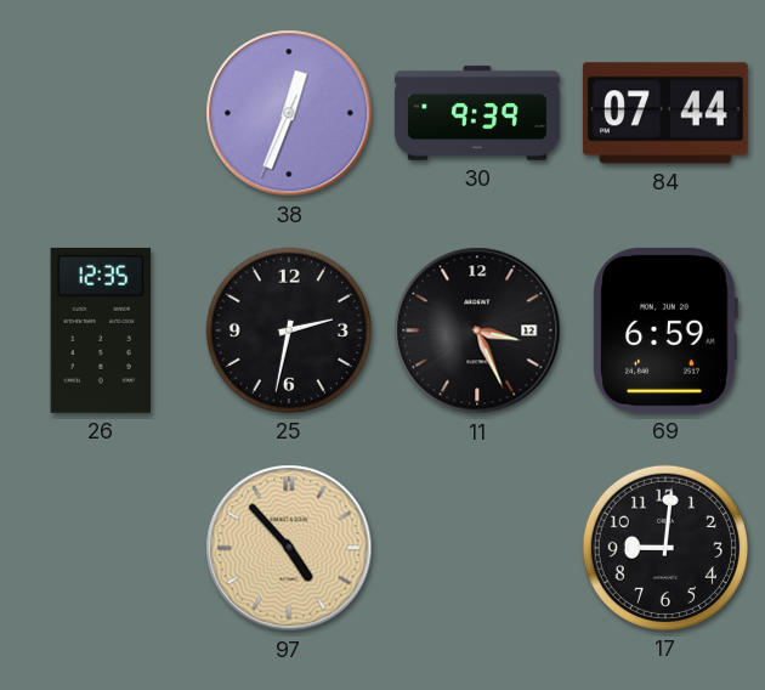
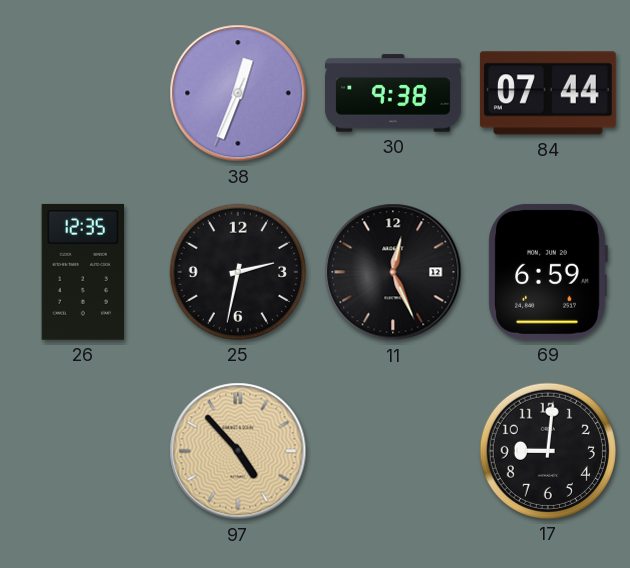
30: 9:39 -> 9:38 (394, 93)
11: 3:26 -> 12:26 (393, 272)
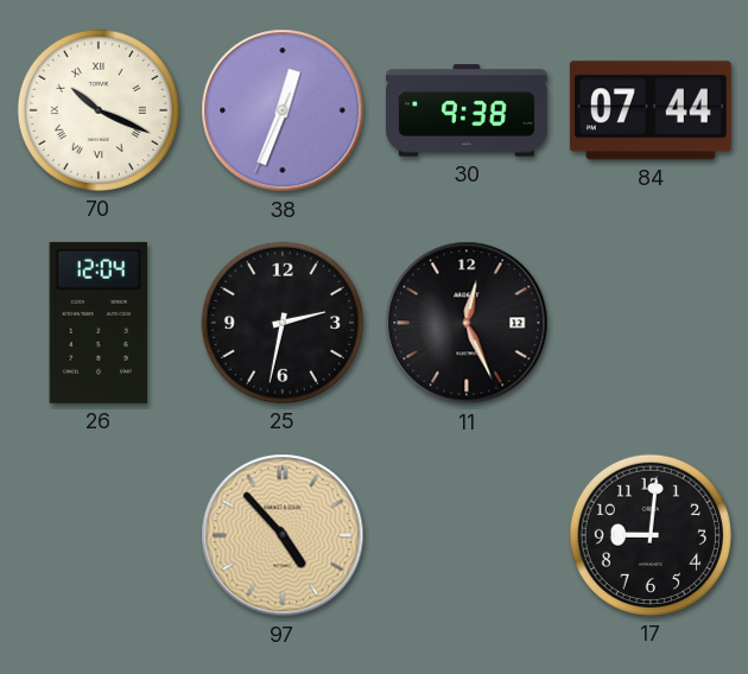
70: none -> 10:19 (99, 110)
26: 12:35 -> 12:04 (97, 323)
69: 6:59 -> none (548, 272)
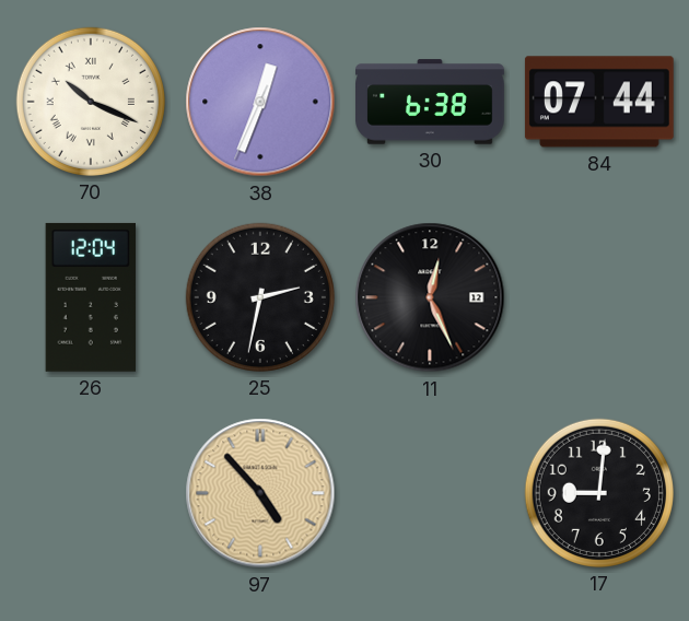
30: 9:38 -> 6:38 (431, 102)
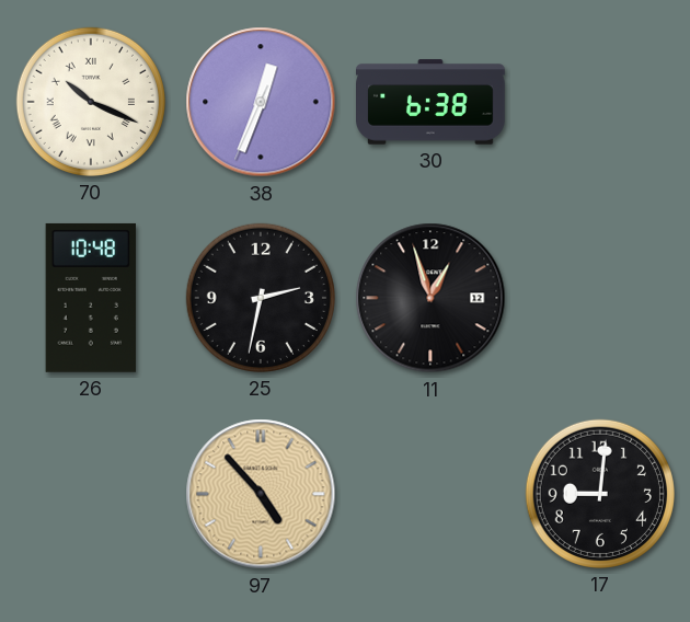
84: 07:44 -> none (599, 102)
26: 12:04 -> 10:48 (90, 298)
11: 12:26 -> 12:57 (430, 298)
